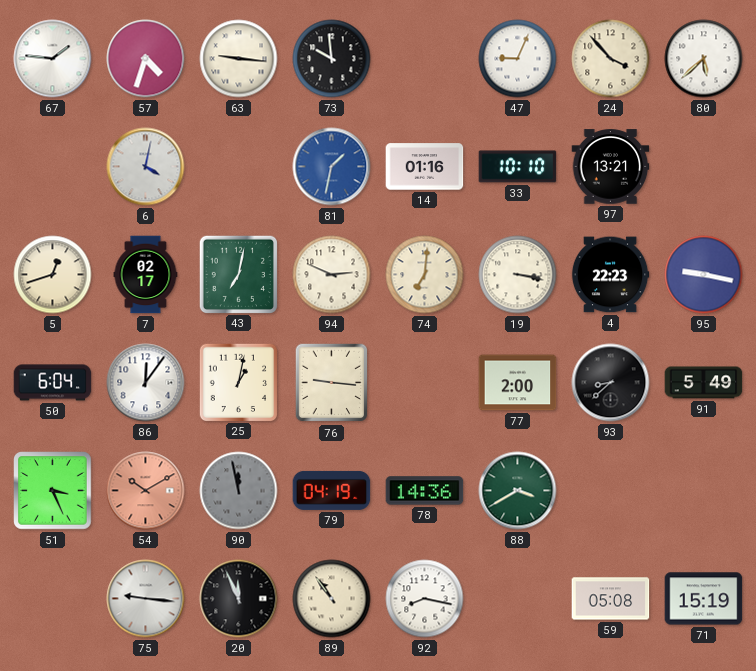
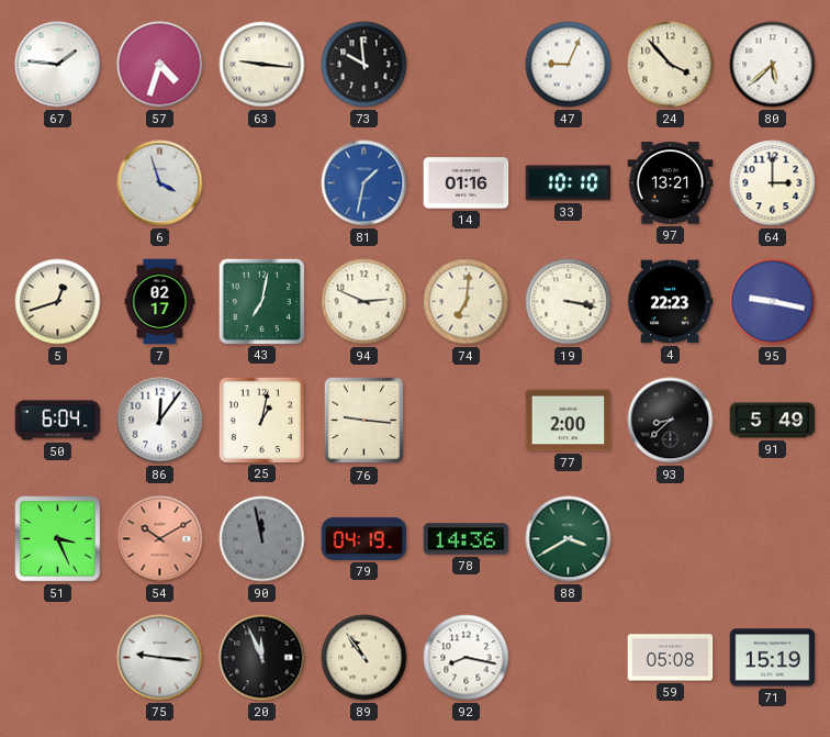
6: 4:02 -> 3:57 (160, 183)
64: none -> 3:00 (773, 183)
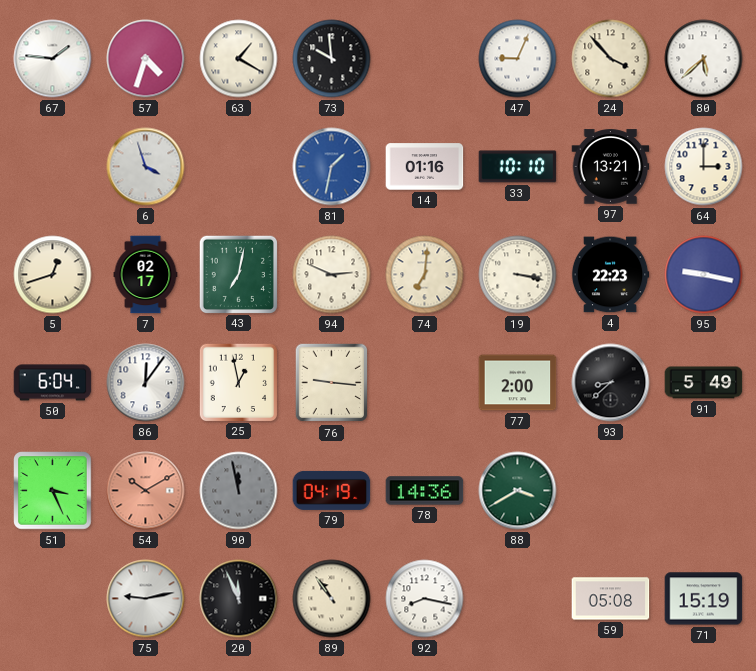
63: 9:16 -> 1:20 (239, 59)
25: 1:02 -> 12:58 (238, 382)
75: 9:16 -> 9:13 (146, 599)
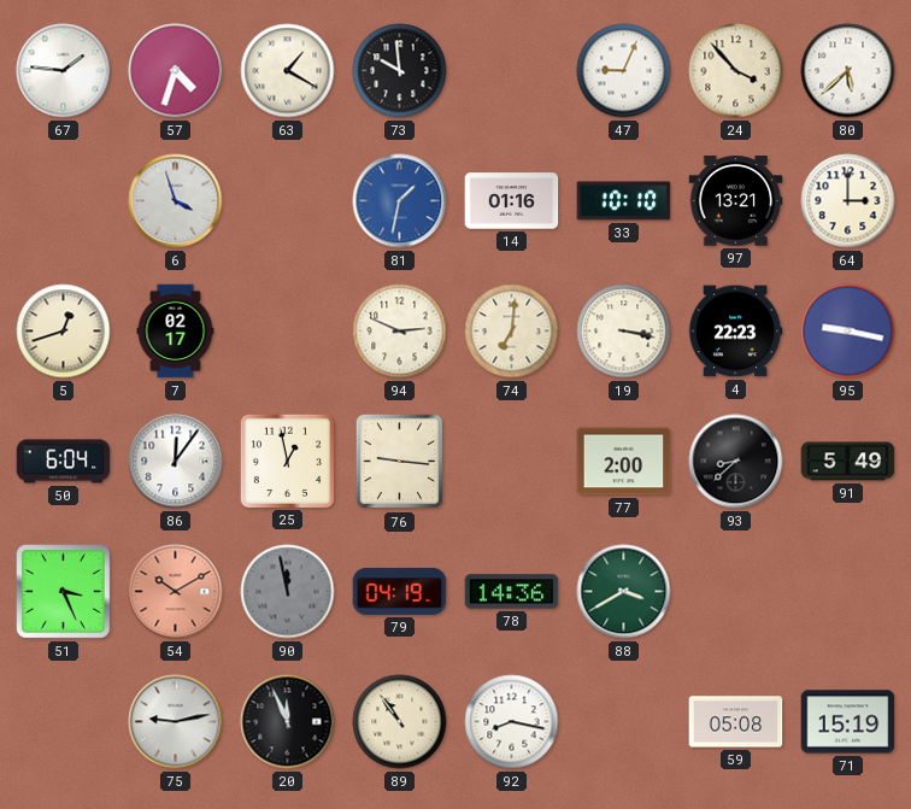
43: 7:02 -> none (238, 274)
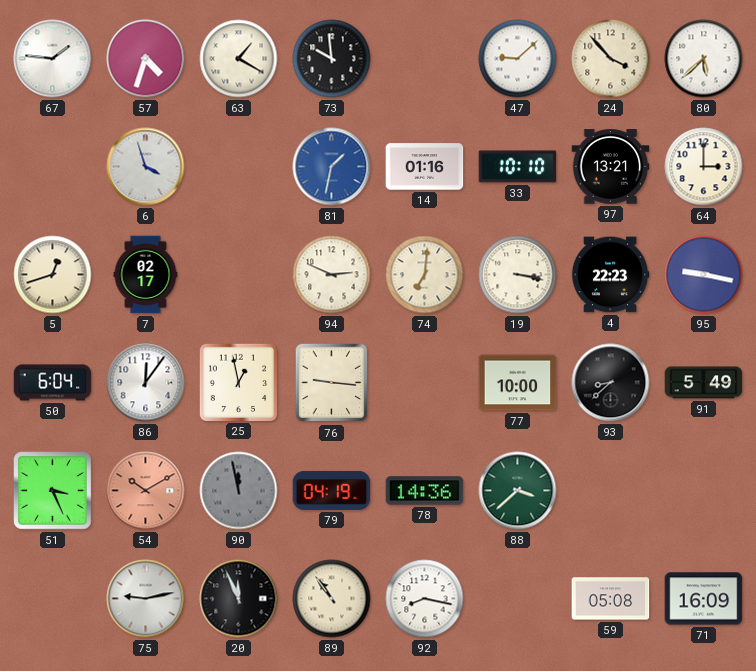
47: 9:04 -> 9:08 (518, 59)
77: 2:00 -> 10:00 (518, 383)
88: 3:40 -> 3:38 (518, 491)
71: 15:19 -> 16:09 (704, 599)
